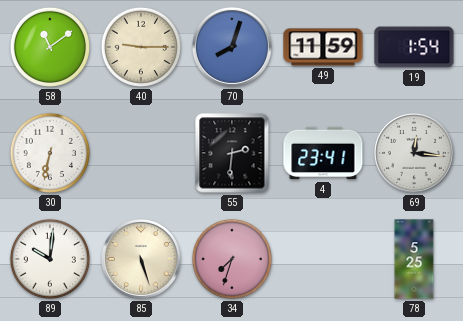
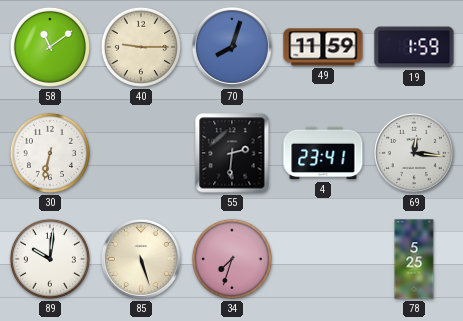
19: 1:54 -> 1:59 (414, 47)
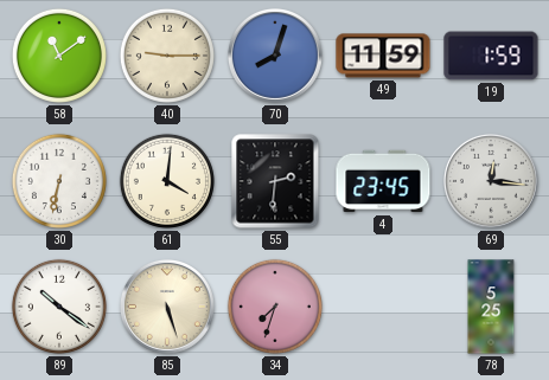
61: none -> 4:01 (167, 181)
4: 23:41 -> 23:45 (383, 181)
89: 10:01 -> 10:21 (59, 307)
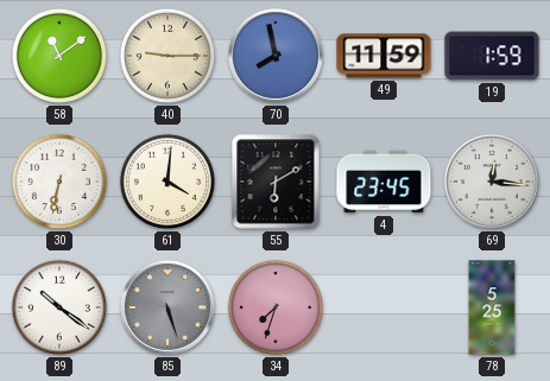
70: 8:03 -> 7:58 (276, 56)
55: 2:31 -> 6:10 (276, 182)
85 dial: cream -> grey (167, 307)
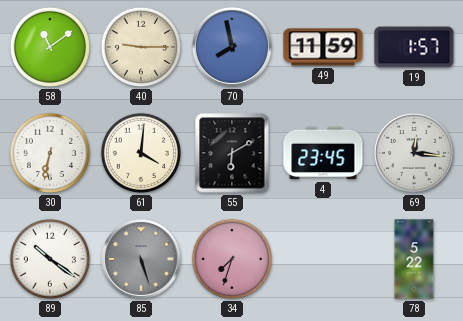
19: 1:59 -> 1:57 (414, 47)
78: 5:25 -> 5:22 (414, 259)
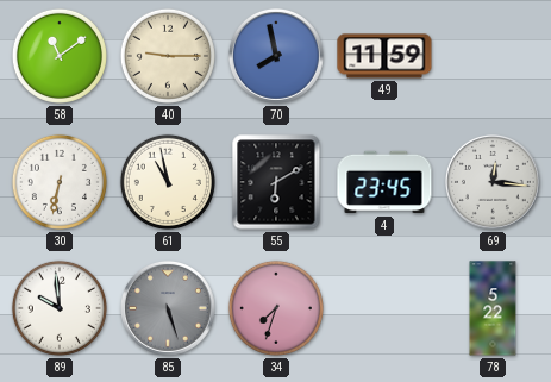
19: 1:57 -> none (414, 47)
61: 4:01 -> 10:58 (168, 182)
89: 10:21 -> 9:59 (60, 308)
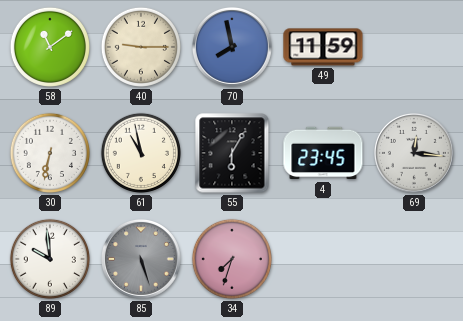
55: 6:10 -> 6:05 (232, 153)
78: 5:22 -> none (493, 308)
